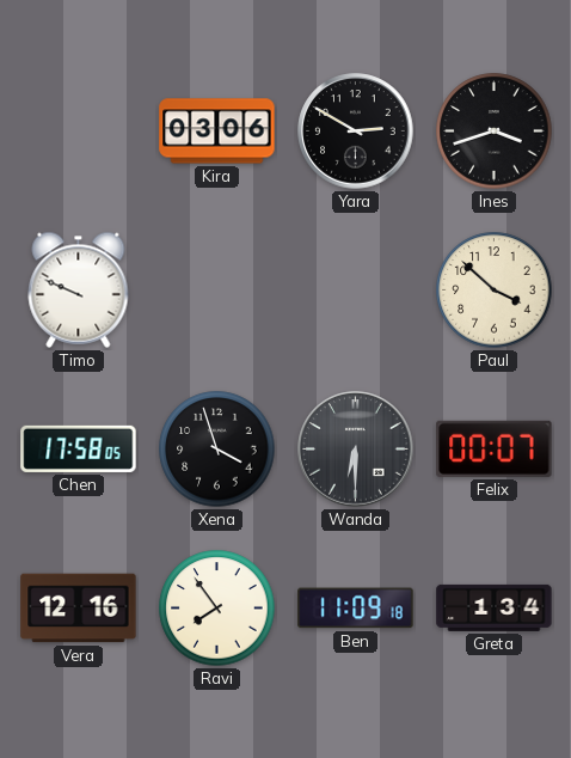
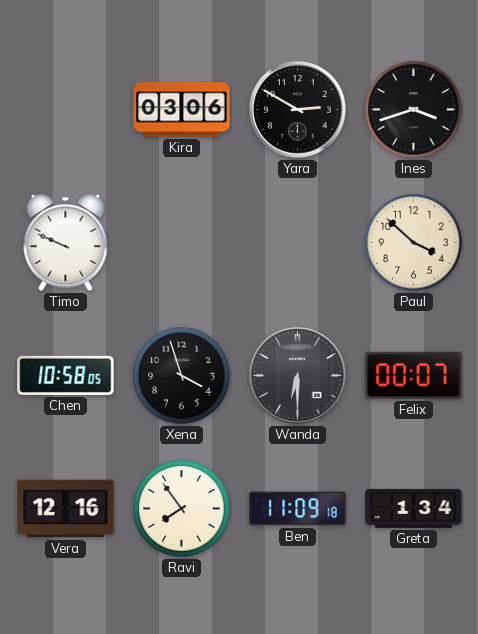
Chen: 17:58 -> 10:58 (66, 375)
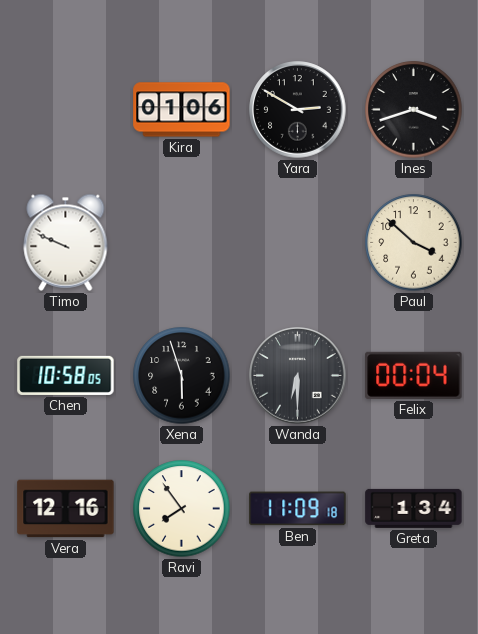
Kira: 03:06 -> 01:06 (182, 110)
Xena: 3:57 -> 5:57 (182, 376)
Felix: 00:07 -> 00:04 (414, 375)
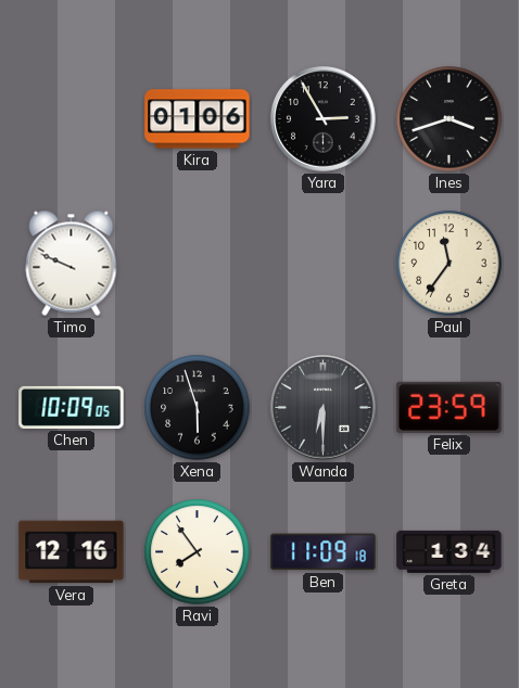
Yara: 2:50 -> 2:55 (324, 119)
Paul: 3:52 -> 11:36 (450, 264)
Chen: 10:58 -> 10:09 (72, 407)
Felix: 00:04 -> 23:59 (450, 407)
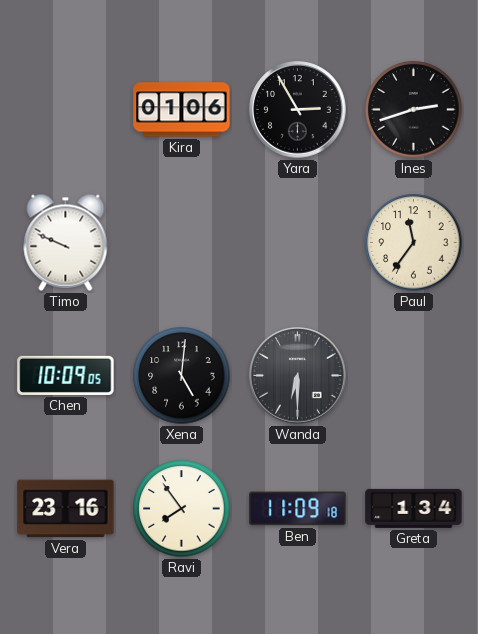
Ines: 3:42 -> 2:42 (414, 110)
Xena: 5:57 -> 5:01 (182, 376)
Felix: 23:59 -> none (450, 407)
Vera: 12:16 -> 23:16 (66, 509)
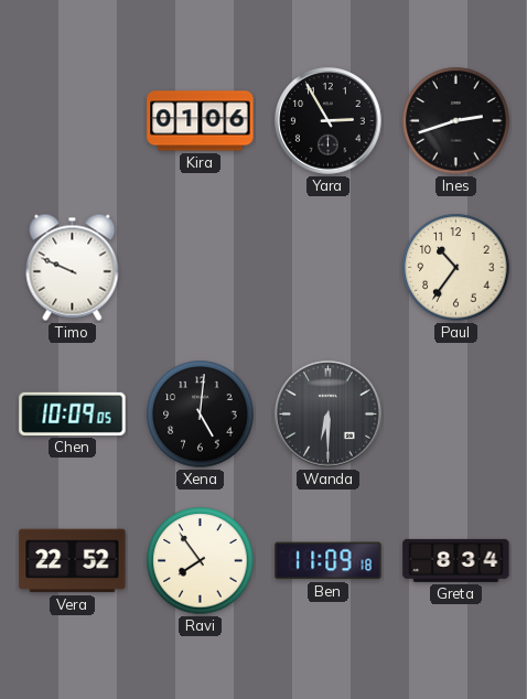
Paul: 11:36 -> 10:36 (456, 268)
Vera: 23:16 -> 22:52 (73, 561)
Greta: 1:34 -> 8:34 (456, 560)
